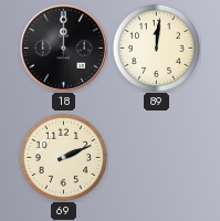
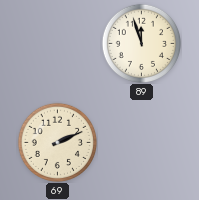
18: 12:00 -> none (63, 48)
89: 12:01 -> 11:57 (141, 43)
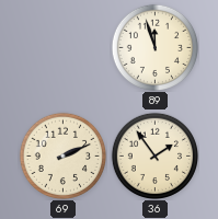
36: none -> 1:54 (154, 155)
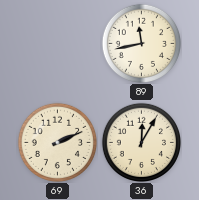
89: 11:57 -> 11:43 (141, 43)
36: 1:54 -> 12:05 (141, 142)
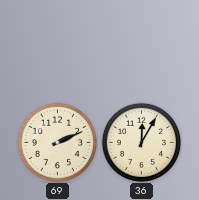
89: 11:43 -> none (141, 43)
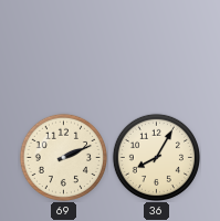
36: 12:05 -> 8:05 (156, 157)
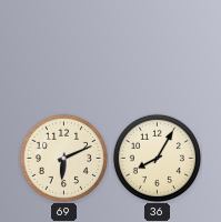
69: 2:11 -> 6:11 (63, 158)
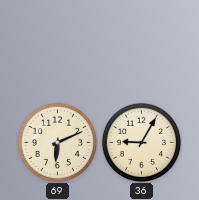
36: 8:05 -> 9:05 (141, 142)
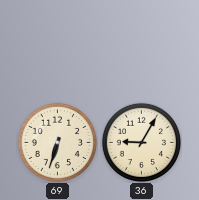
69: 6:11 -> 6:33 (57, 142)
